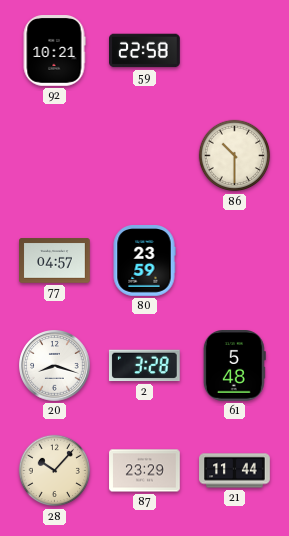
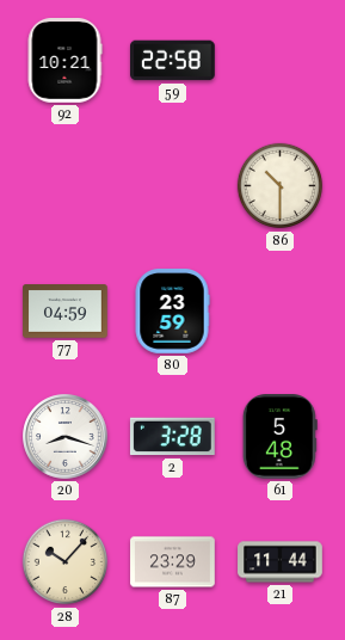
77: 04:57 -> 04:59 (66, 312)
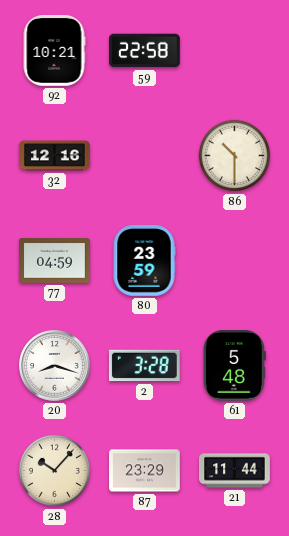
32: none -> 12:16 (55, 156)
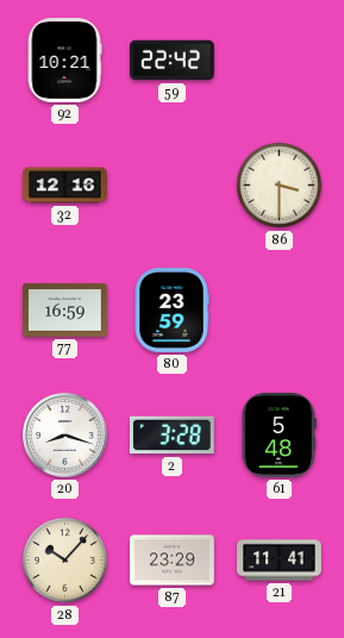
59: 22:58 -> 22:42 (173, 61)
86: 10:30 -> 3:30 (280, 186)
77: 04:59 -> 16:59 (65, 311)
21: 11:44 -> 11:41 (280, 561)
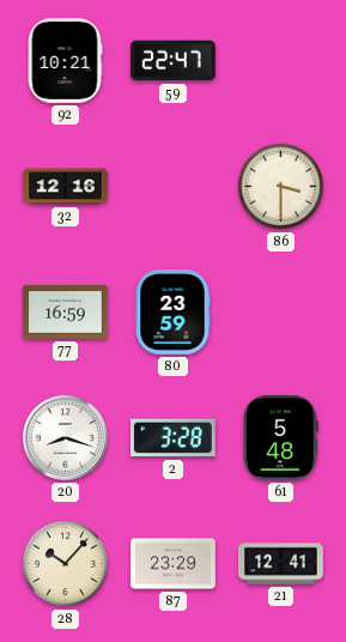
59: 22:42 -> 22:47 (174, 61)
21: 11:41 -> 12:41 (281, 564)
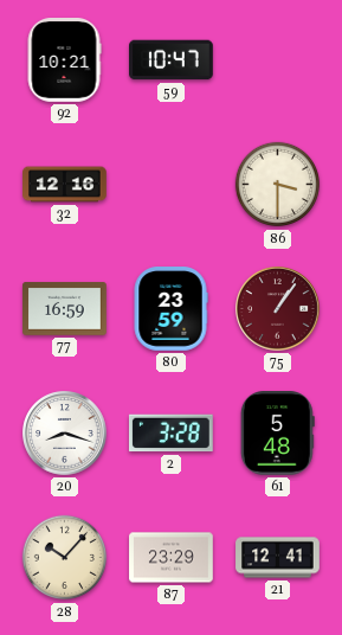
59: 22:47 -> 10:47 (172, 60)
75: none -> 1:06 (278, 309)
